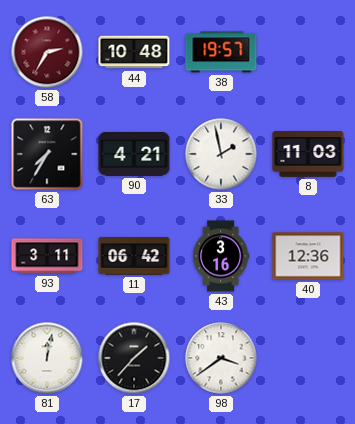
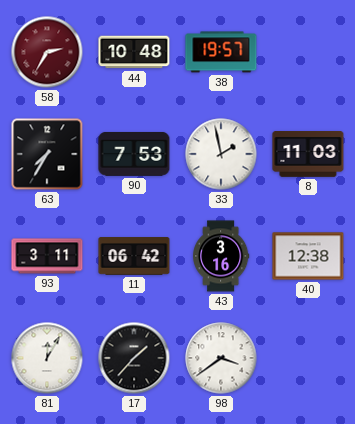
90: 4:21 -> 7:53 (134, 154)
40: 12:36 -> 12:38 (308, 256)
81: 12:02 -> 12:05 (47, 358)
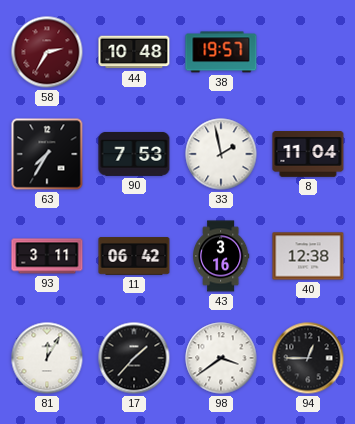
8: 11:03 -> 11:04 (308, 155)
94: none -> 12:45 (308, 358)
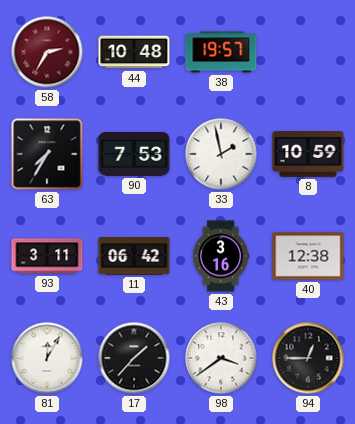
8: 11:04 -> 10:59 (308, 155)
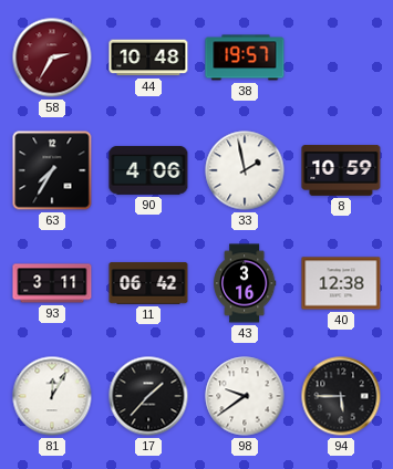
90: 7:53 -> 4:06 (148, 170)
98: 3:39 -> 9:39 (245, 396)
94: 12:45 -> 5:45 (341, 396)
